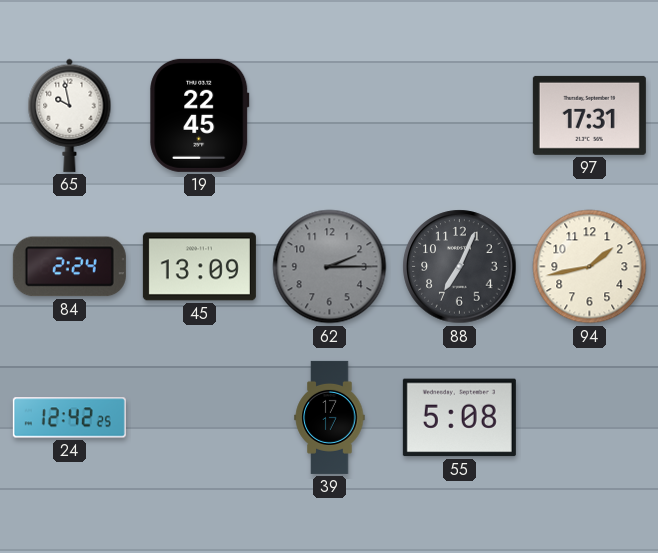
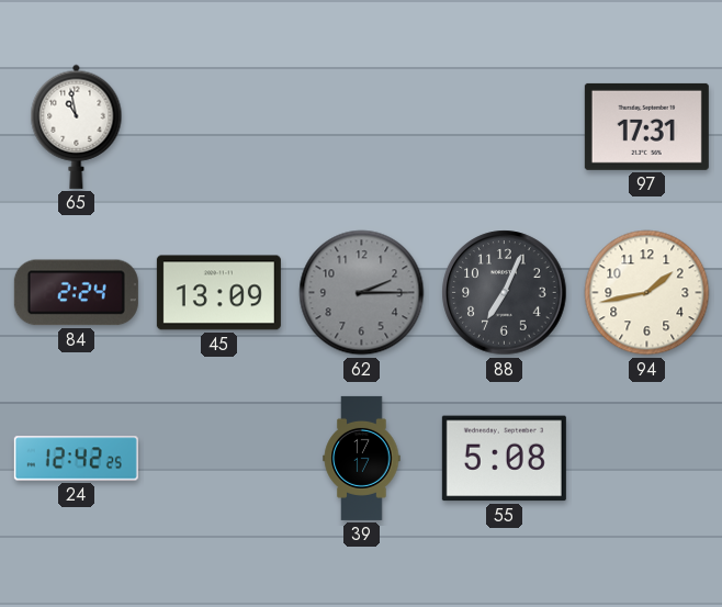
65: 9:58 -> 10:58 (77, 126)
19: 22:45 -> none (200, 115)
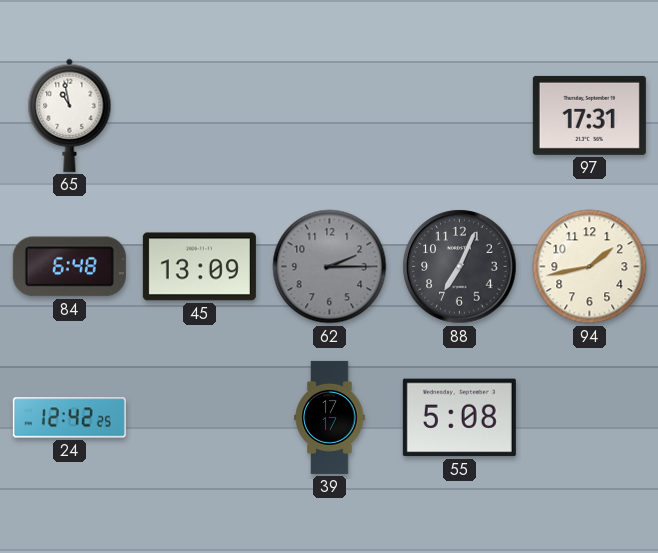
84: 2:24 -> 6:48 (69, 267)
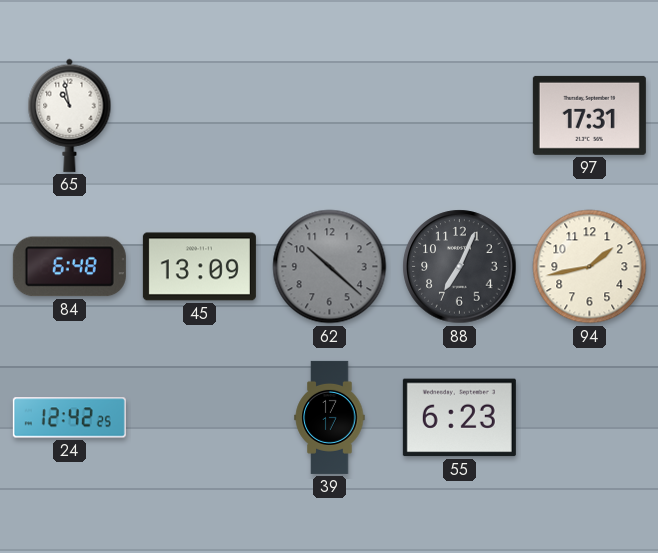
62: 2:15 -> 10:22 (330, 267)
55: 5:08 -> 6:23 (459, 418)
